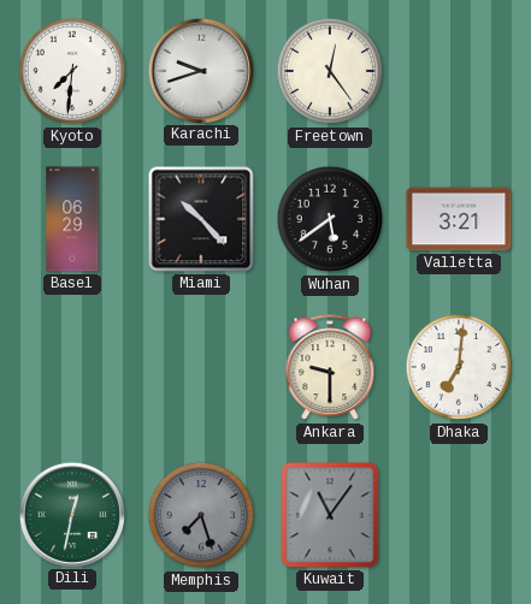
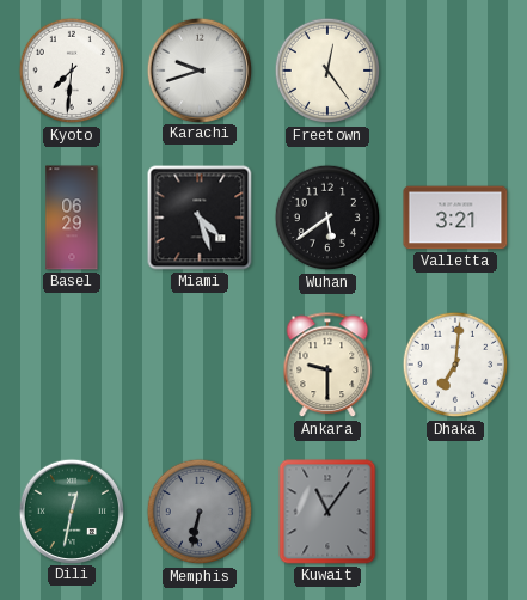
Miami: 10:23 -> 4:27 (200, 218)
Memphis: 7:27 -> 6:32 (200, 512)
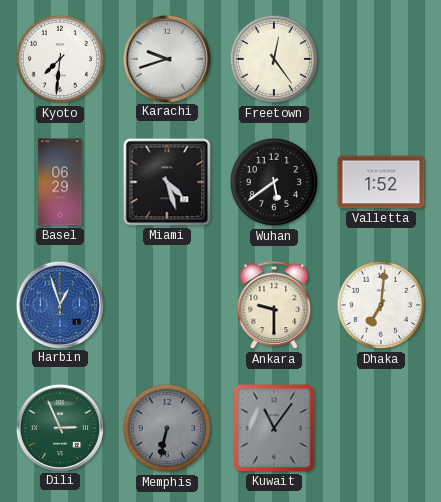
Valletta: 3:21 -> 1:52 (381, 182)
Harbin: none -> 12:57 (59, 304)
Dili: 12:32 -> 2:56 (59, 427)
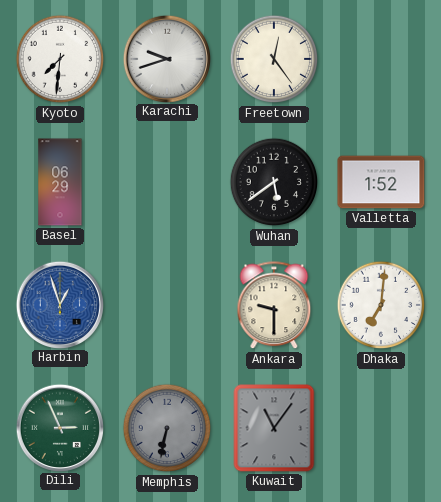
Miami: 4:27 -> none (167, 182)
